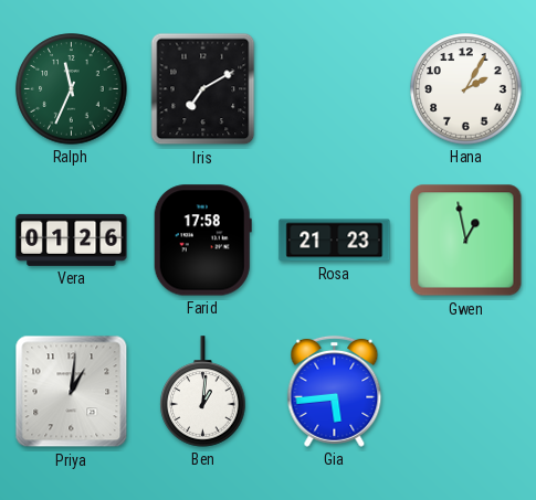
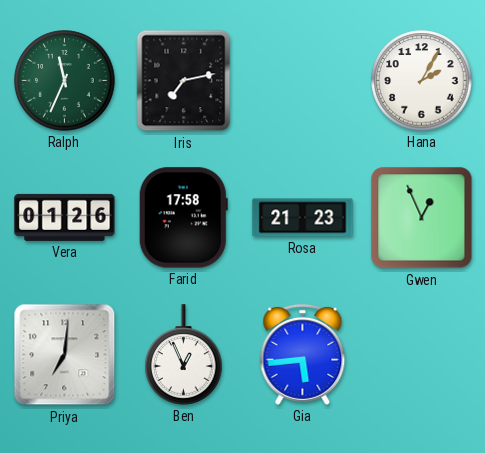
Iris: 7:10 -> 7:13 (184, 81)
Gwen: 12:58 -> 12:56 (422, 218)
Priya: 1:01 -> 7:01 (65, 355)
Ben: 1:01 -> 12:56 (184, 355)
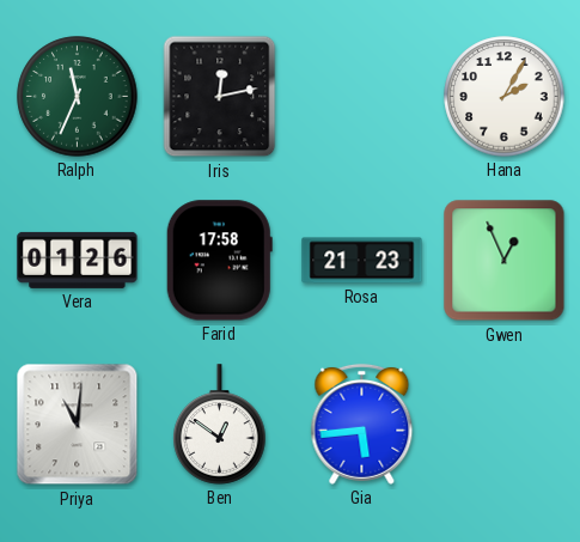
Iris: 7:13 -> 12:13 (220, 97)
Priya: 7:01 -> 11:01 (78, 425)
Ben: 12:56 -> 12:51 (220, 425)
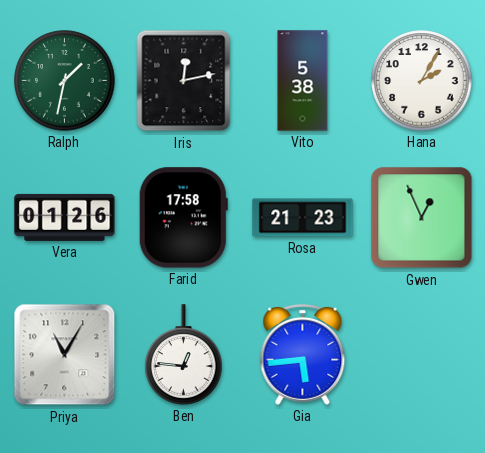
Ralph: 11:34 -> 1:32 (65, 81)
Vito: none -> 5:38 (303, 81)
Priya: 11:01 -> 11:05 (65, 355)
Ben: 12:51 -> 12:46 (184, 355)
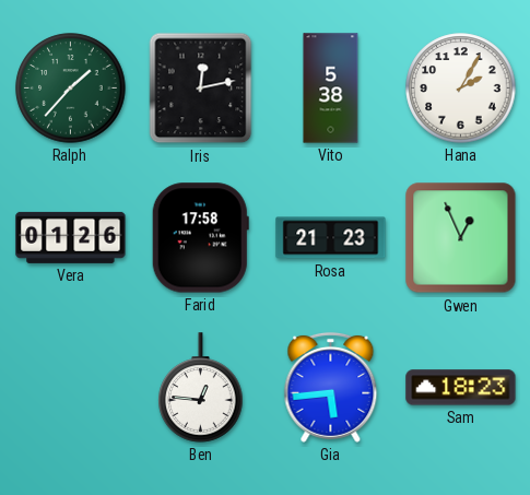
Ralph: 1:32 -> 1:37 (71, 89)
Priya: 11:05 -> none (65, 355)
Sam: none -> 18:23 (461, 388)
